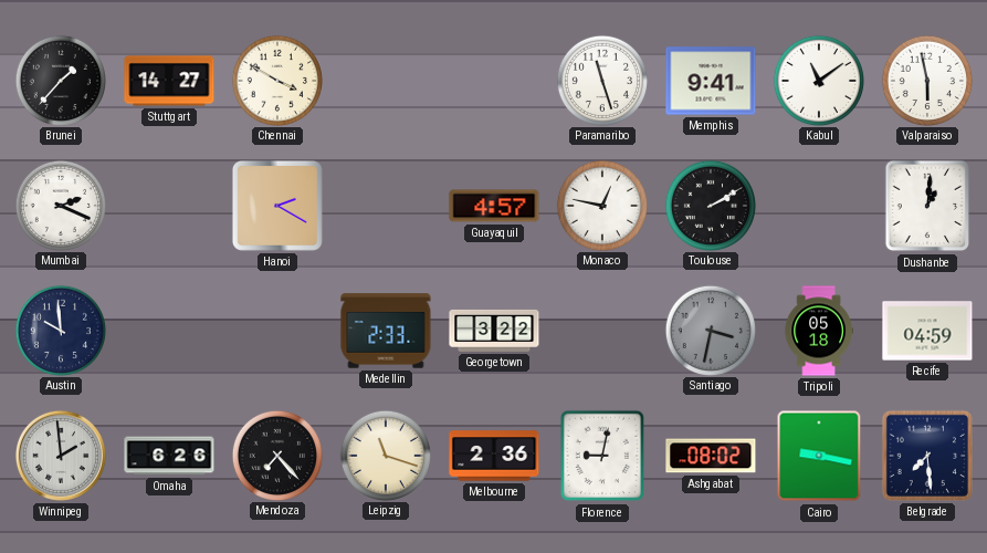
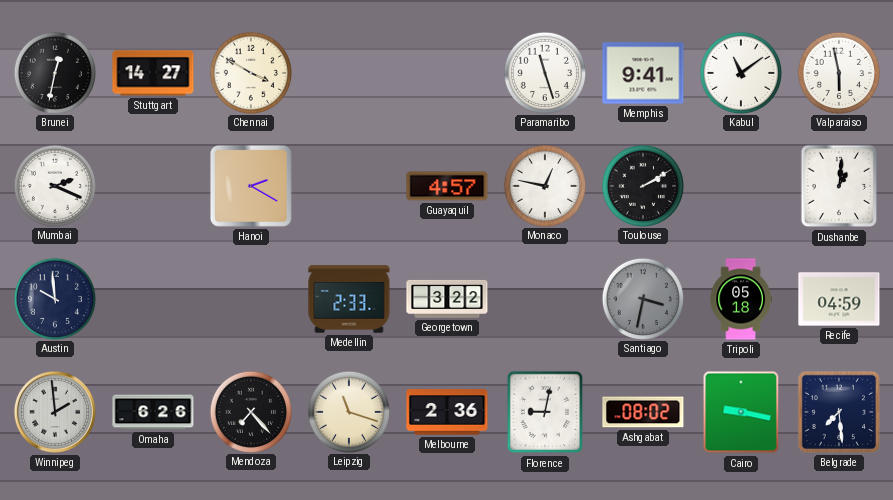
Brunei: 1:37 -> 12:32 (54, 72)
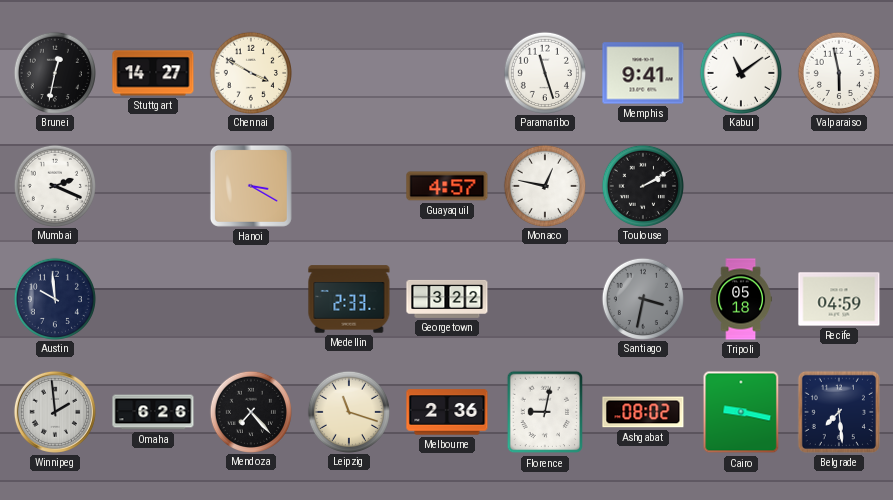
Hanoi: 2:20 -> 3:20 (251, 186)
Dushanbe: 1:01 -> none (839, 186)
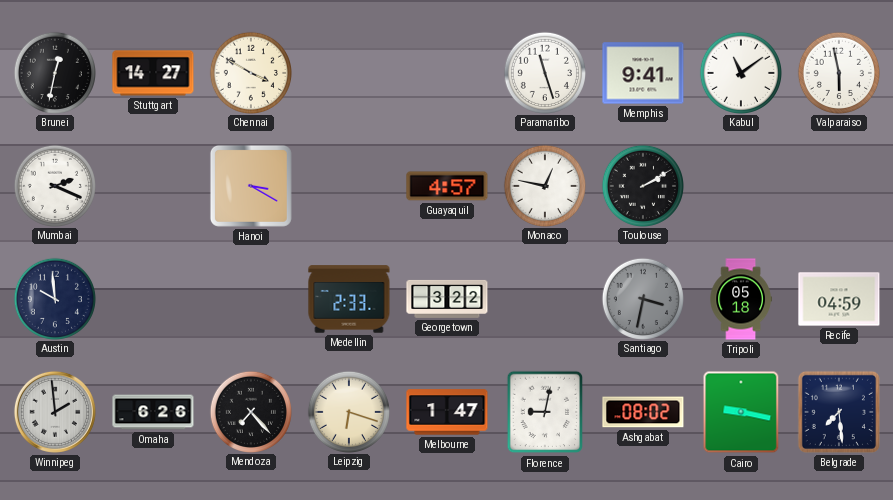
Leipzig: 11:18 -> 6:18 (348, 411)
Melbourne: 2:36 -> 1:47 (447, 412)
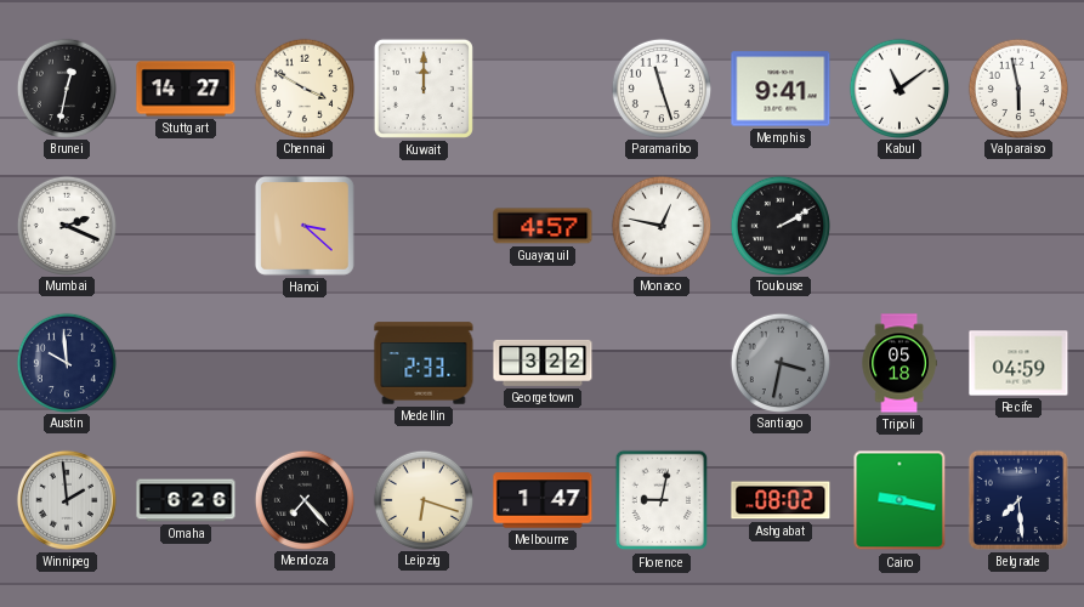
Kuwait: none -> 12:00 (424, 89)
Hanoi: 3:20 -> 3:22 (305, 226)
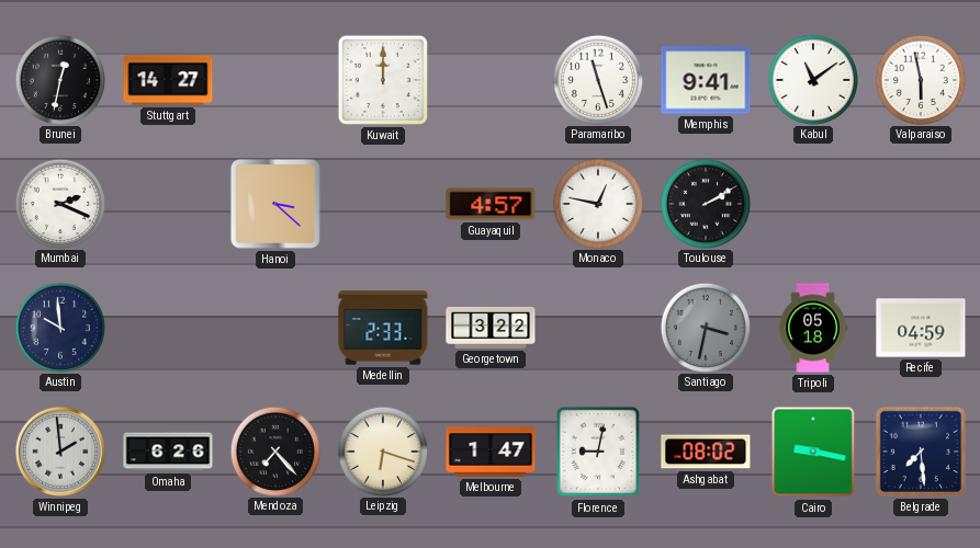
Chennai: 3:50 -> none (303, 87)
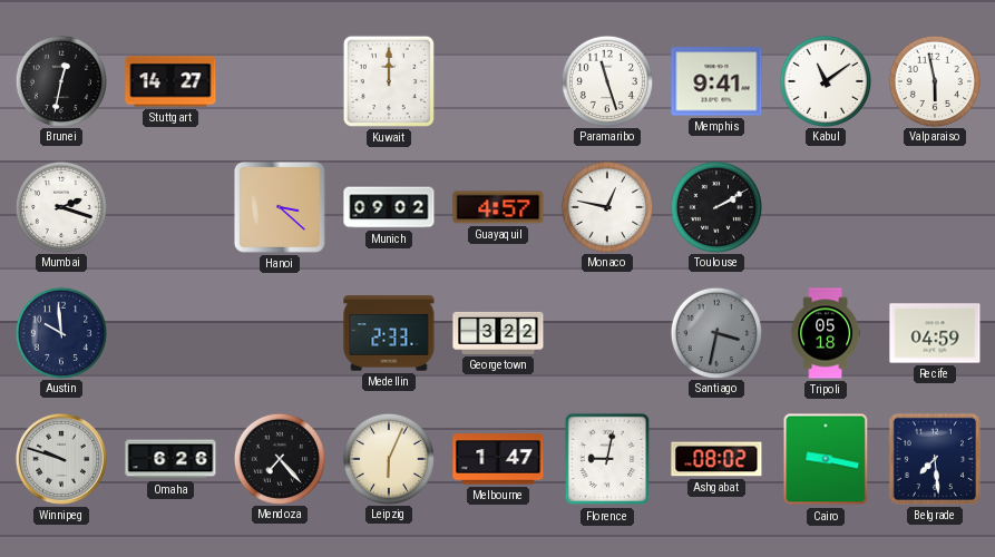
Mumbai: 2:19 -> 2:18 (60, 206)
Munich: none -> 09:02 (389, 207)
Winnipeg: 1:59 -> 9:48 (61, 459)
Leipzig: 6:18 -> 6:04 (388, 458)
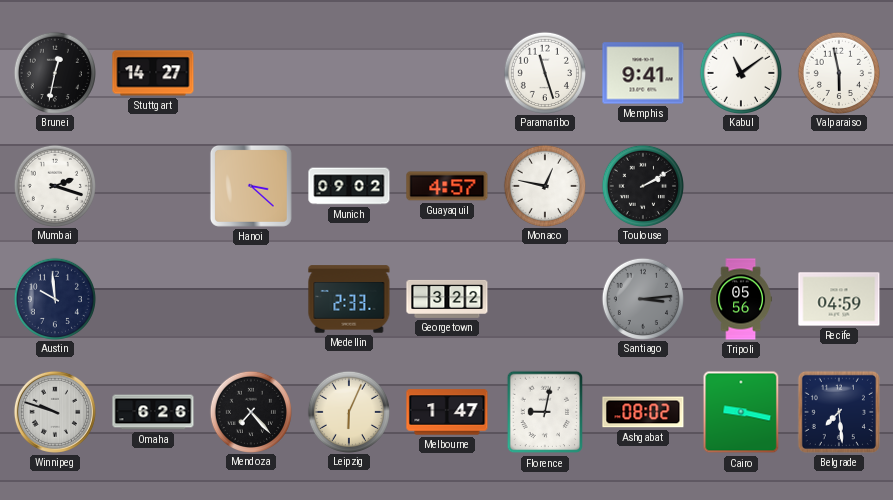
Kuwait: 12:00 -> none (389, 81)
Santiago: 3:32 -> 3:14 (642, 298)
Tripoli: 05:18 -> 05:56 (741, 299)
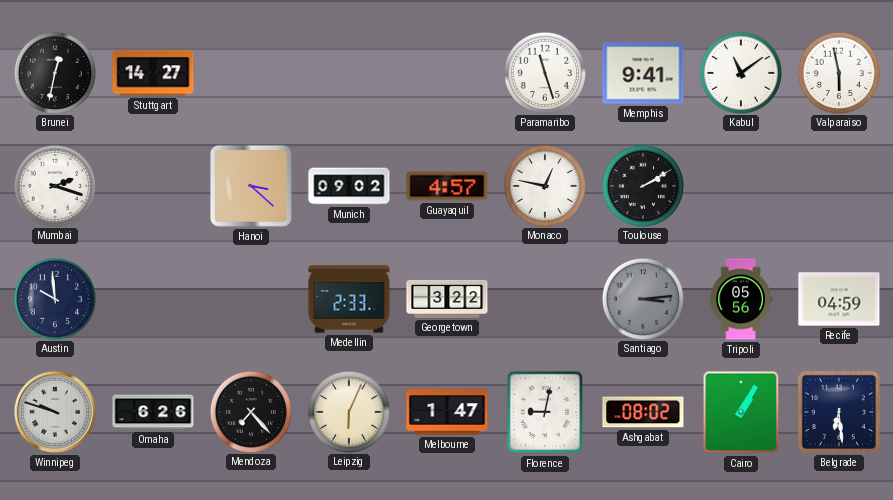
Cairo: 9:17 -> 1:05 (741, 412)
Belgrade: 7:29 -> 6:29 (839, 412)
